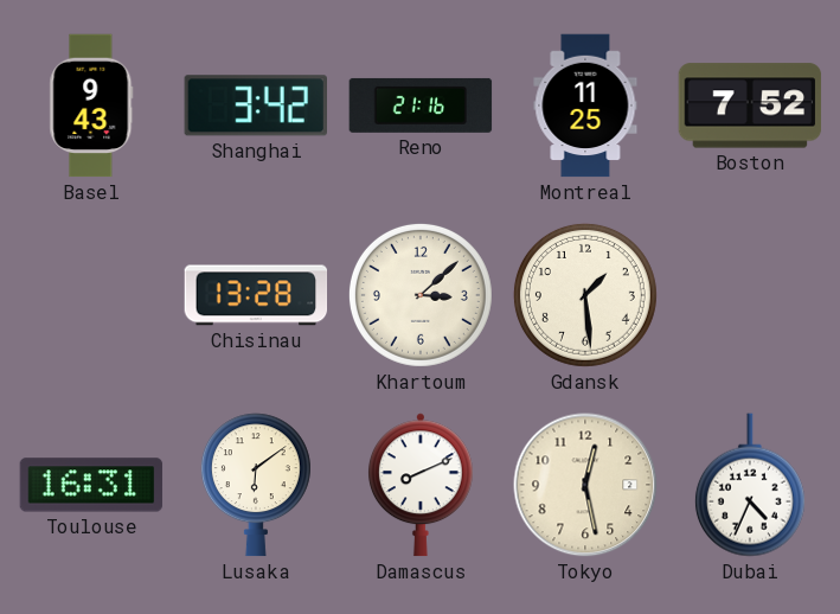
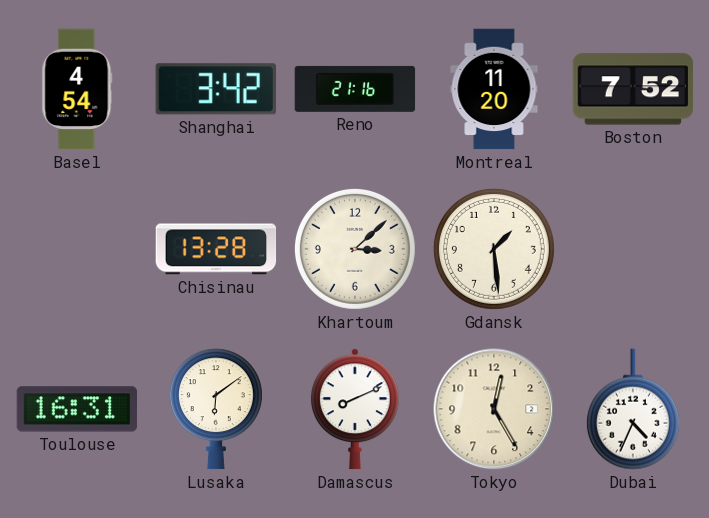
Basel: 9:43 -> 4:54 (77, 89)
Montreal: 11:25 -> 11:20 (494, 89)
Tokyo: 12:28 -> 12:25 (494, 409)
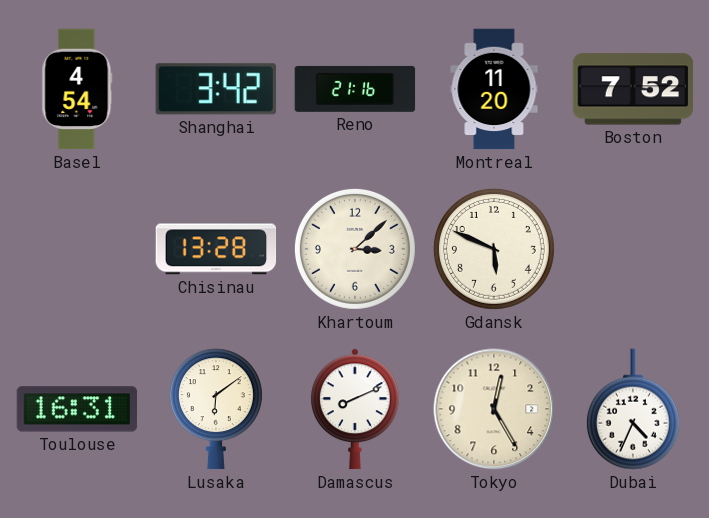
Gdansk: 1:29 -> 5:49 (494, 249)
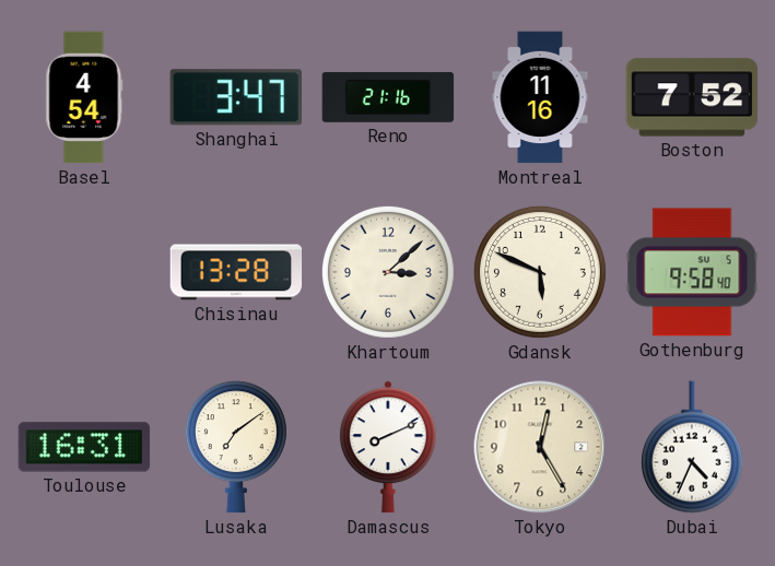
Shanghai: 3:42 -> 3:47 (235, 97)
Montreal: 11:20 -> 11:16 (540, 97)
Gothenburg: none -> 9:58 (692, 272)
Lusaka: 6:09 -> 7:09 (236, 447)
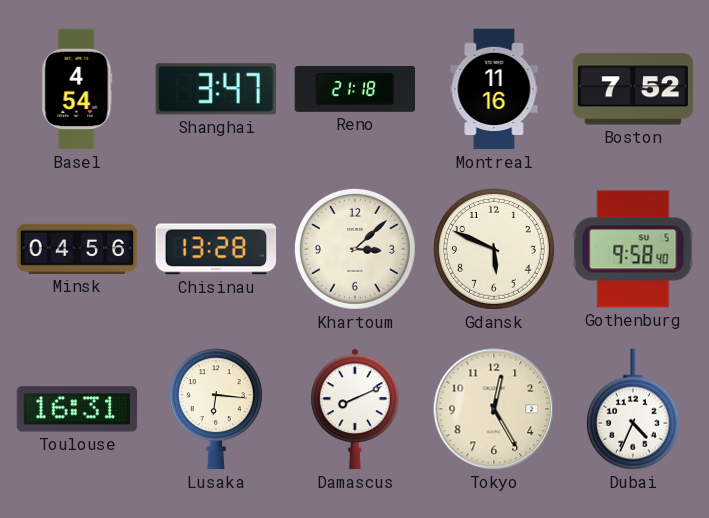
Reno: 21:16 -> 21:18 (355, 89)
Minsk: none -> 04:56 (77, 249)
Lusaka: 7:09 -> 6:16 (216, 409)
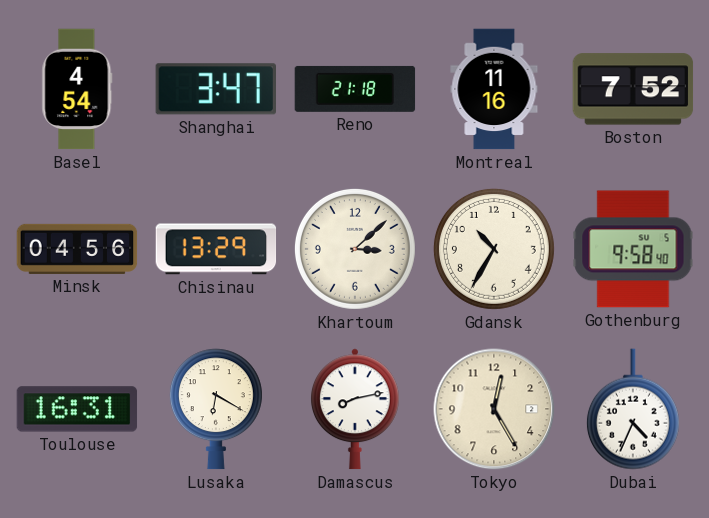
Chisinau: 13:28 -> 13:29 (216, 249)
Gdansk: 5:49 -> 10:35 (494, 249)
Lusaka: 6:16 -> 6:20 (216, 409)
Damascus: 8:11 -> 8:13 (355, 409)
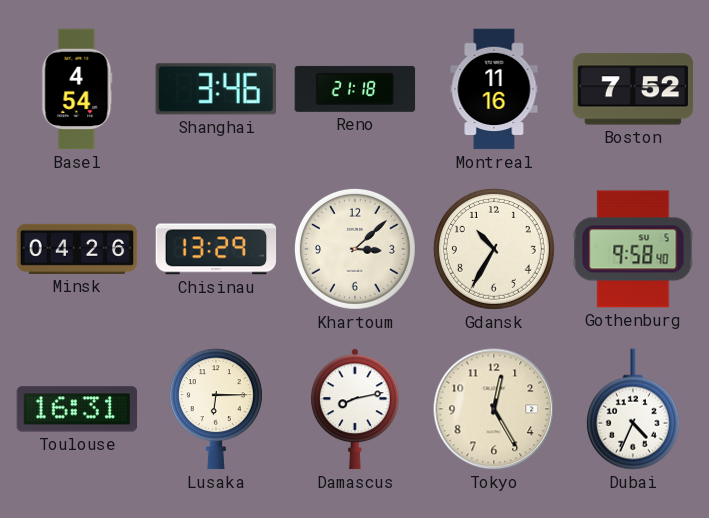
Shanghai: 3:47 -> 3:46 (215, 89)
Minsk: 04:56 -> 04:26 (77, 249)
Lusaka: 6:20 -> 6:15 (216, 409)
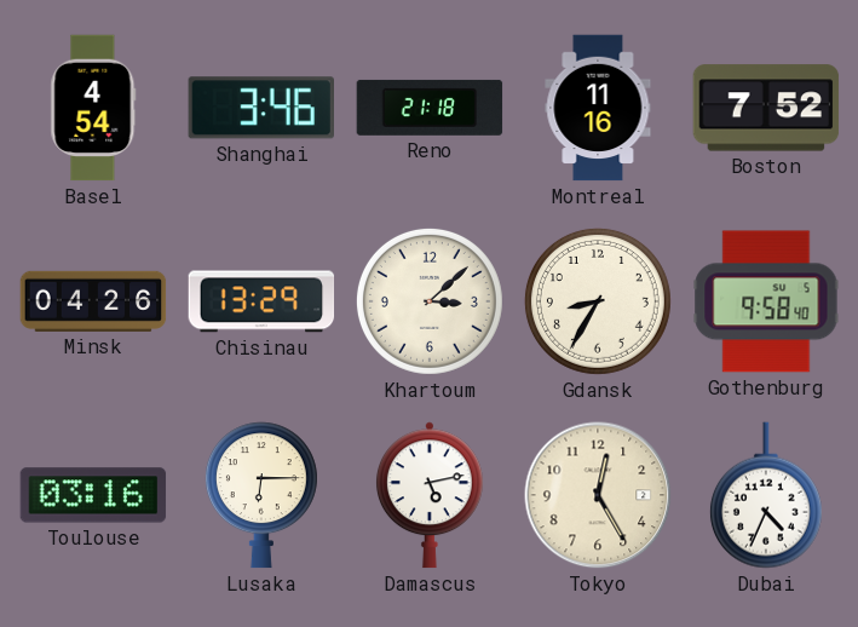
Gdansk: 10:35 -> 8:35 (598, 301)
Toulouse: 16:31 -> 03:16 (93, 495)
Damascus: 8:13 -> 5:13 (430, 495)
